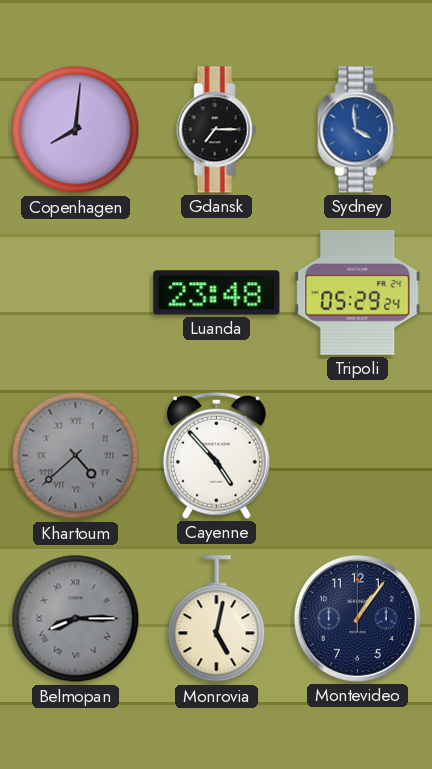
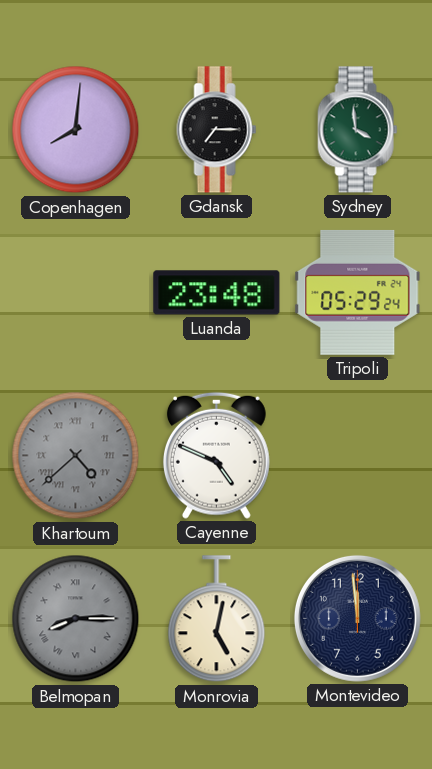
Sydney dial: blue -> green (358, 130)
Cayenne: 4:53 -> 4:49 (216, 455)
Montevideo: 1:06 -> 11:59 (357, 618)
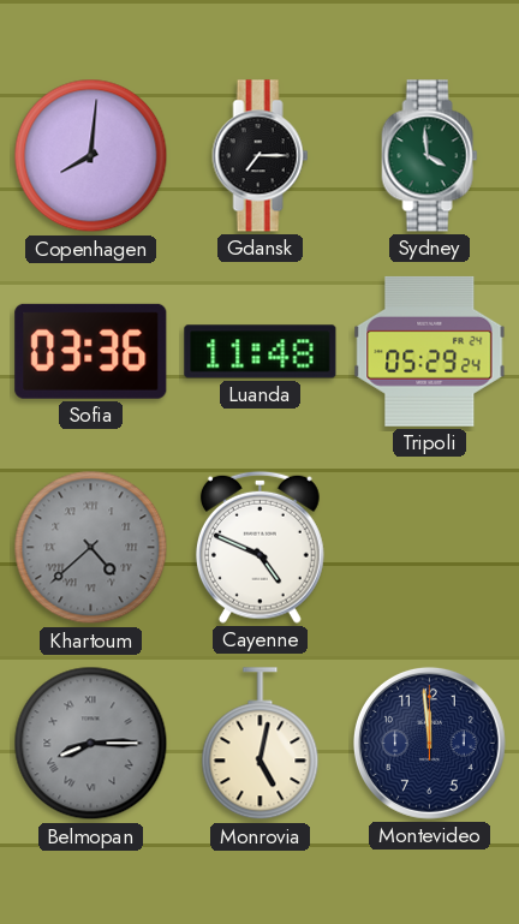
Sofia: none -> 03:36 (91, 351)
Luanda: 23:48 -> 11:48 (261, 352)
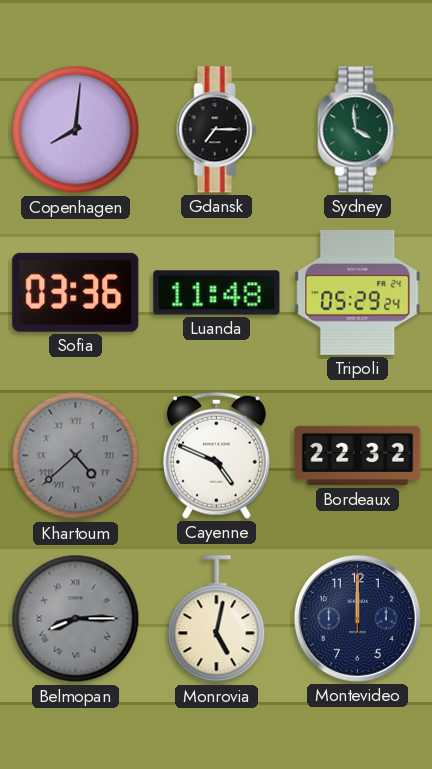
Bordeaux: none -> 22:32 (358, 456)
Montevideo: 11:59 -> 12:00 (357, 618)
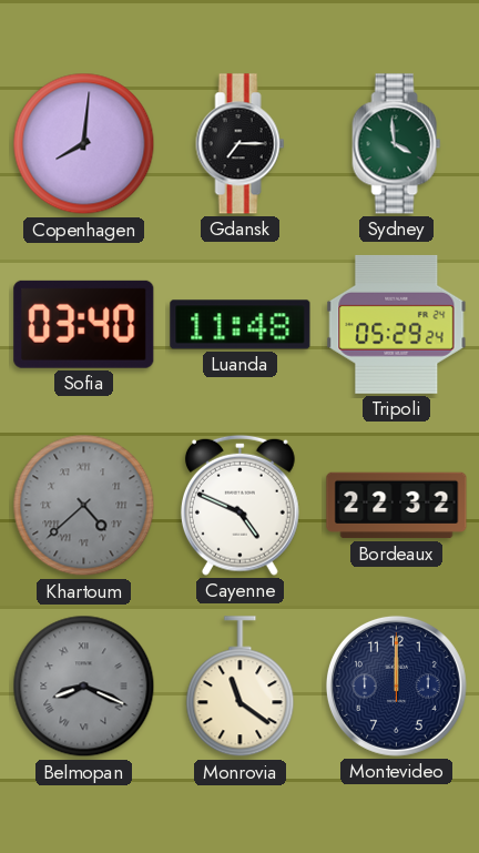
Sofia: 03:36 -> 03:40 (84, 324)
Belmopan: 8:15 -> 8:19 (84, 687)
Monrovia: 5:02 -> 11:21 (241, 687)
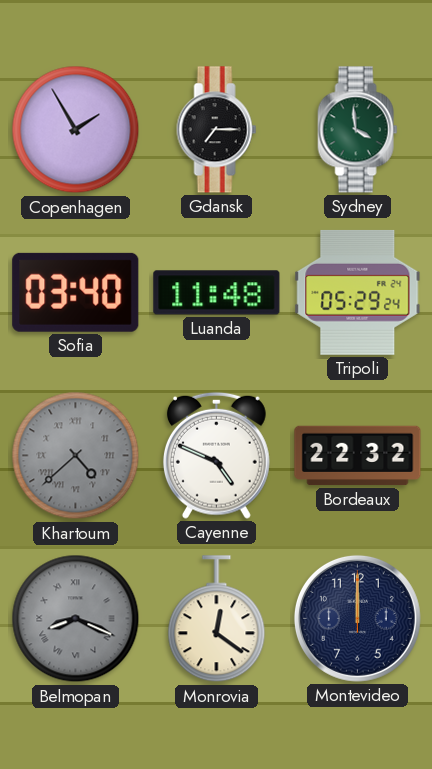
Copenhagen: 8:01 -> 1:55 (76, 130)
Monrovia: 11:21 -> 12:21 (217, 619)
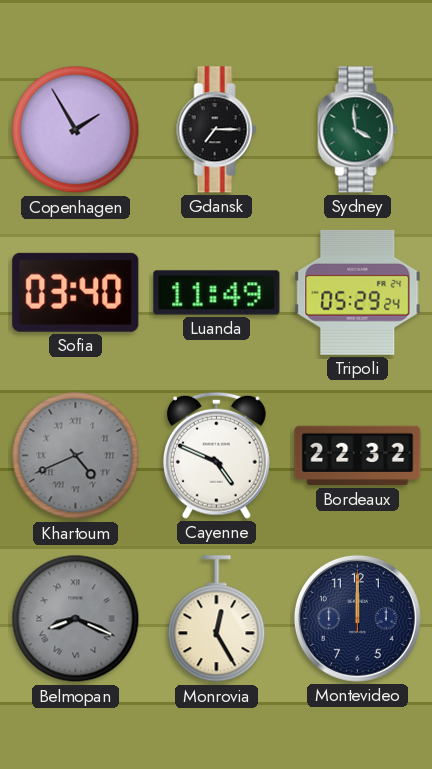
Luanda: 11:48 -> 11:49 (217, 293)
Khartoum: 4:38 -> 4:41 (76, 456)
Monrovia: 12:21 -> 12:25 (217, 619)
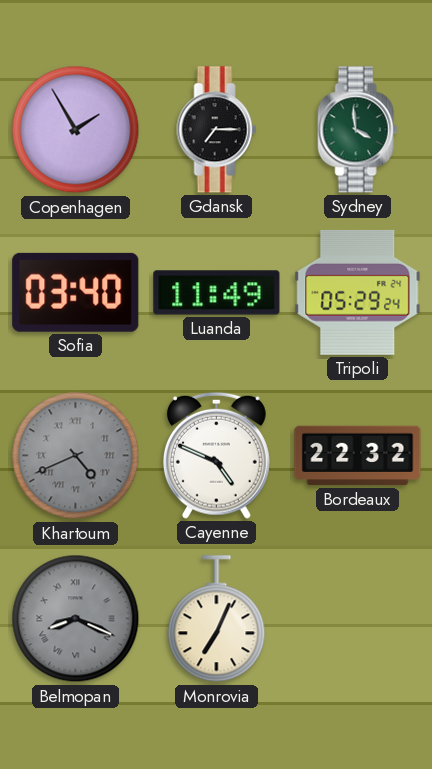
Monrovia: 12:25 -> 7:04 (217, 619)
Montevideo: 12:00 -> none (357, 618)
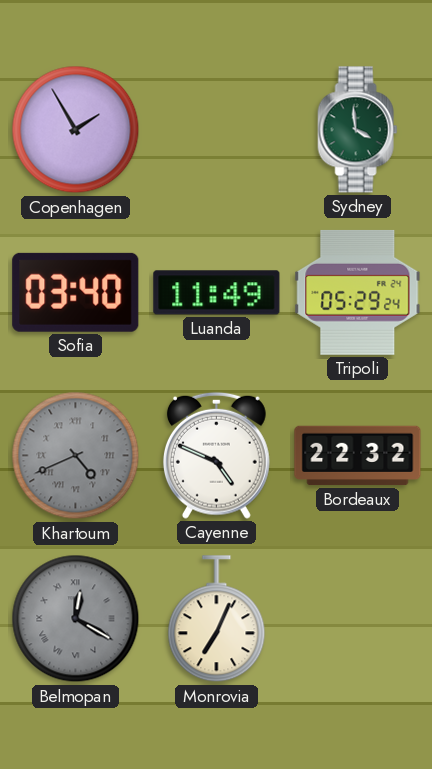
Gdansk: 7:15 -> none (217, 130)
Belmopan: 8:19 -> 12:20 (76, 619)
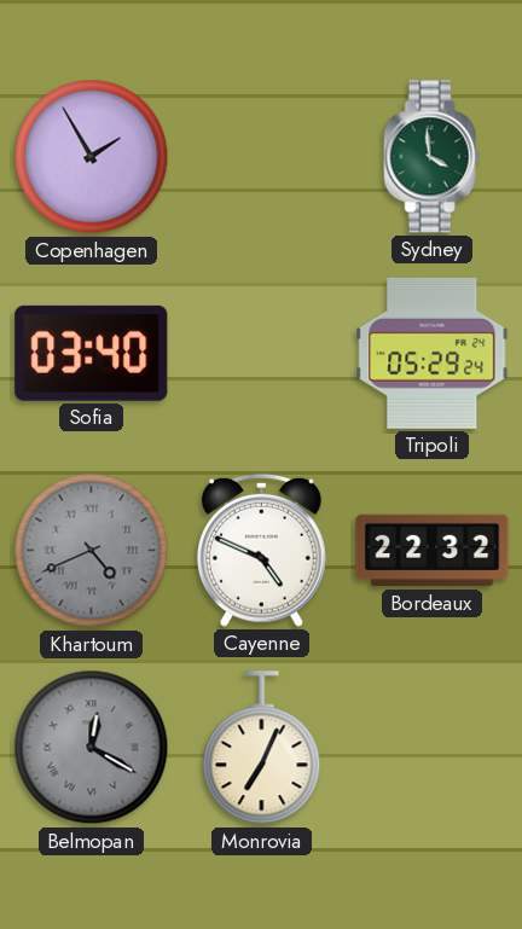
Luanda: 11:49 -> none (217, 293)
